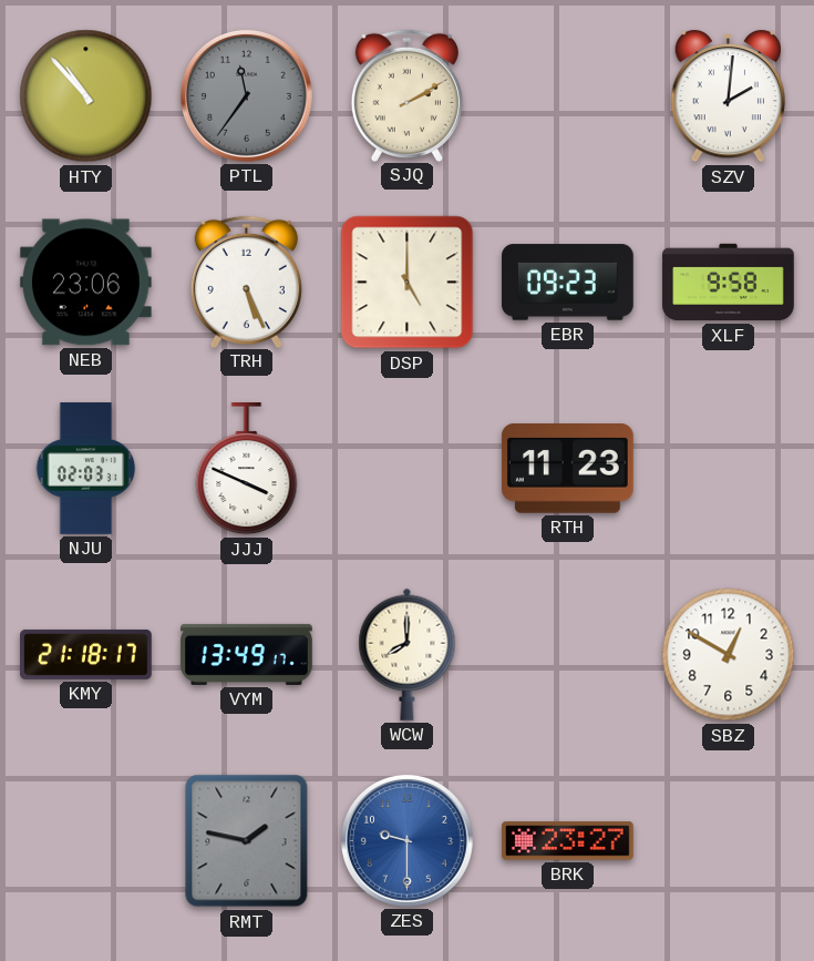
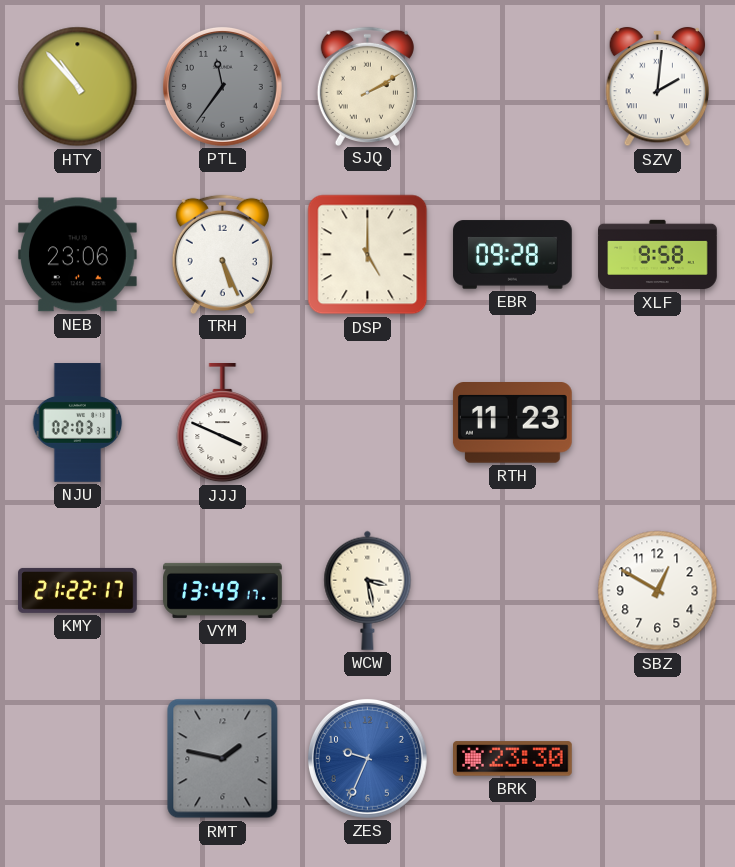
EBR: 09:23 -> 09:28 (513, 255)
KMY: 21:18 -> 21:22 (78, 590)
WCW: 8:00 -> 3:28 (368, 590)
ZES: 9:30 -> 9:34 (367, 758)
BRK: 23:27 -> 23:30 (513, 759)
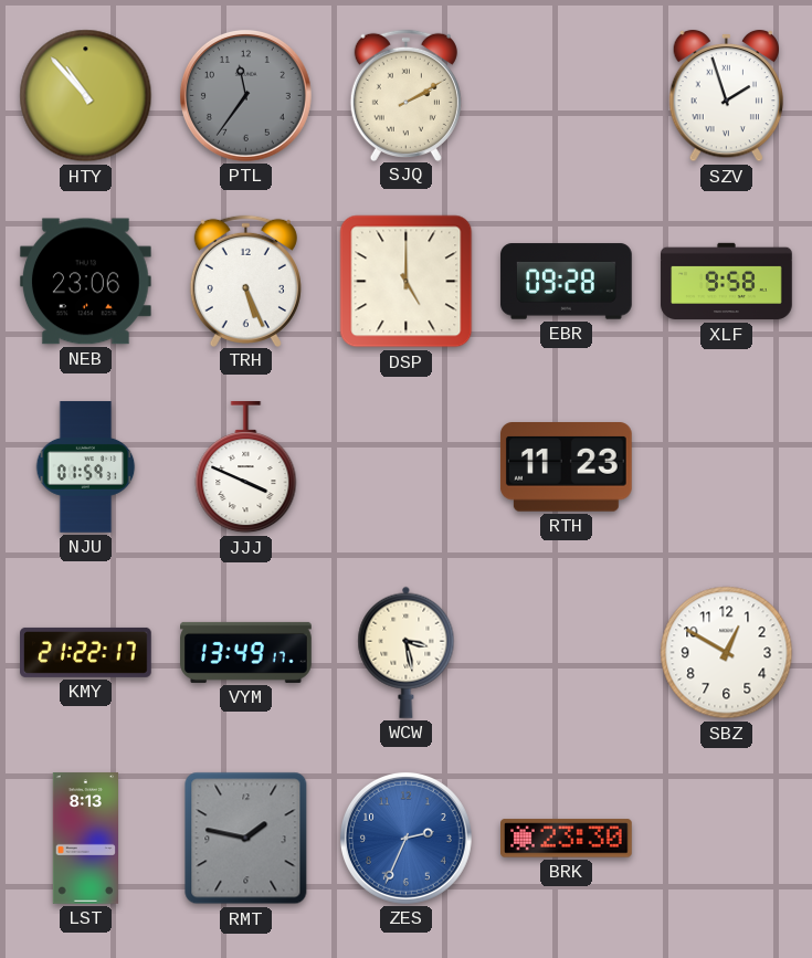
SZV: 2:01 -> 1:57 (726, 96)
NJU: 02:03 -> 01:59 (86, 467)
LST: none -> 8:13 (85, 839)
ZES: 9:34 -> 2:34 (405, 838)
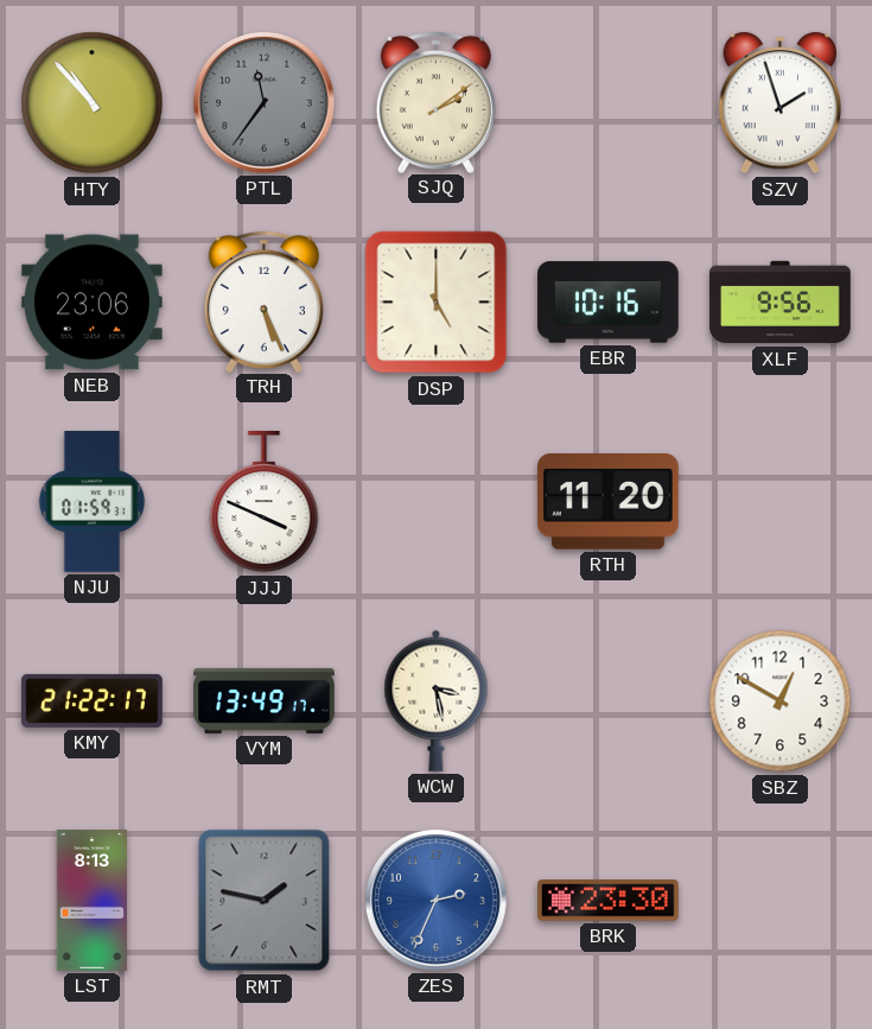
SJQ: 2:10 -> 2:09 (435, 102)
EBR: 09:28 -> 10:16 (609, 303)
XLF: 9:58 -> 9:56 (781, 303)
RTH: 11:23 -> 11:20 (607, 502)
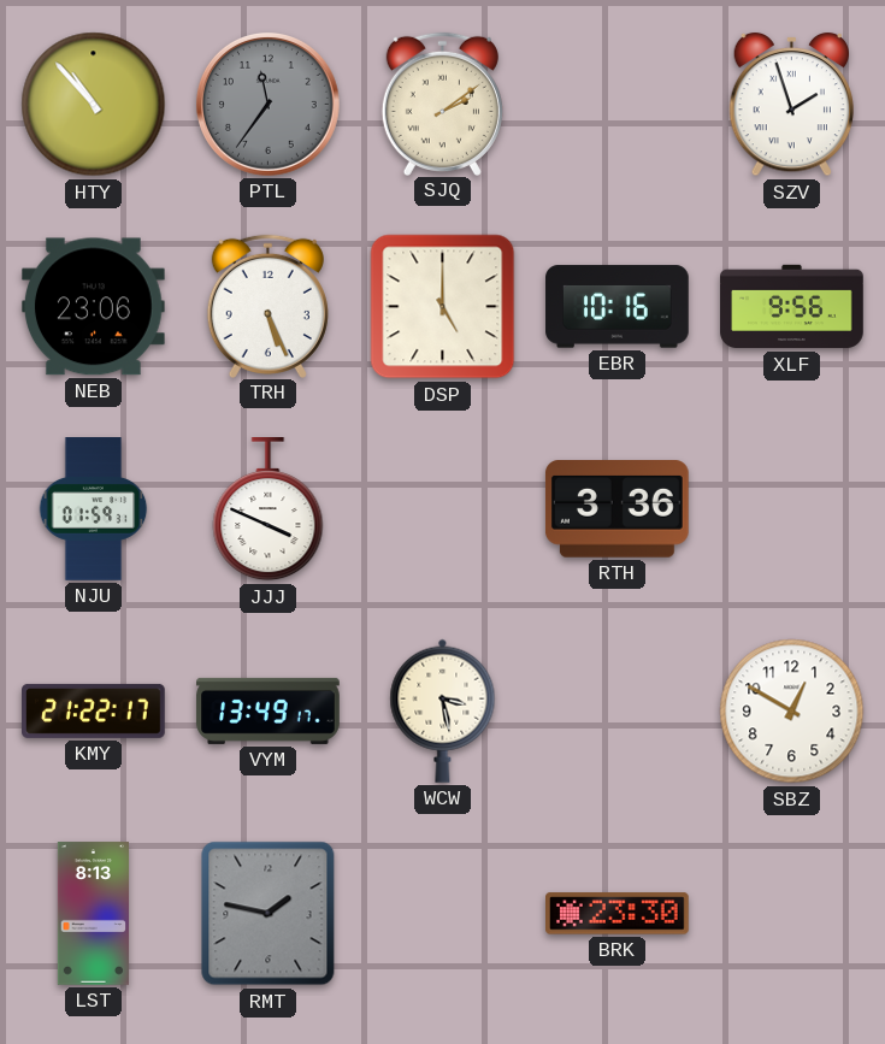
RTH: 11:20 -> 3:36 (616, 509)
ZES: 2:34 -> none (435, 900)
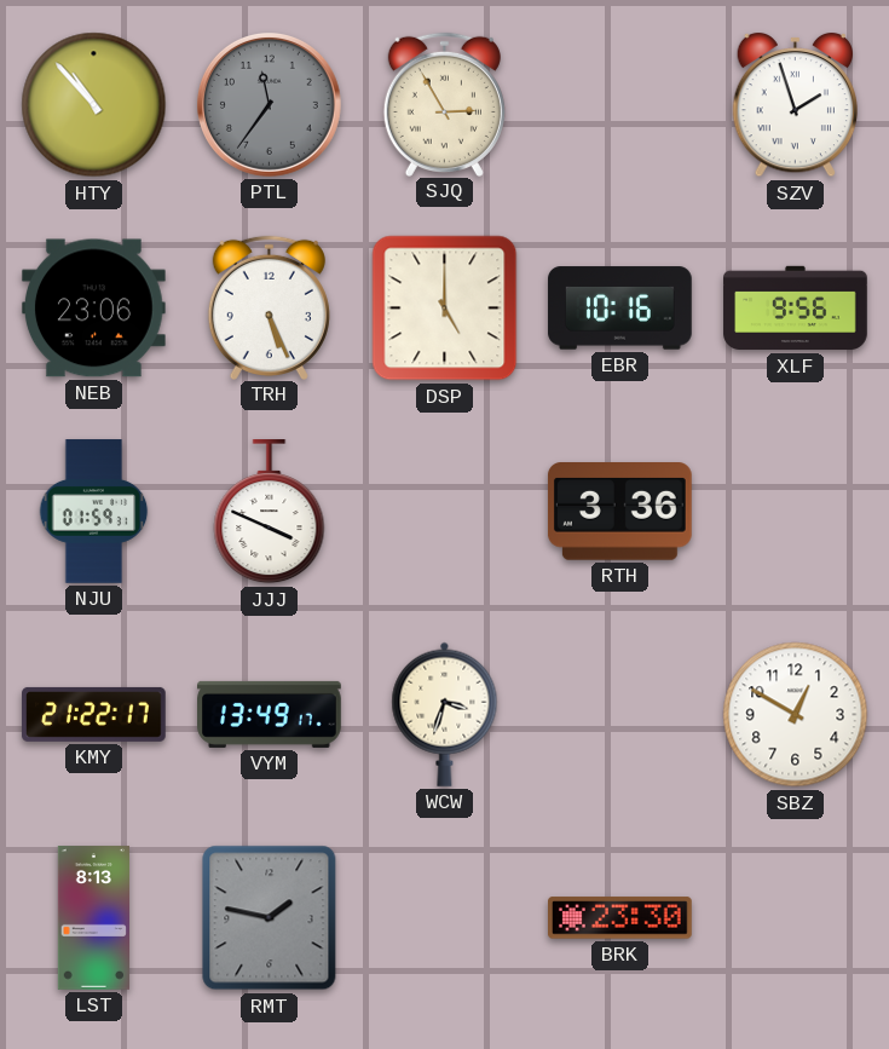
SJQ: 2:09 -> 2:55 (444, 104)
WCW: 3:28 -> 3:33 (445, 714)
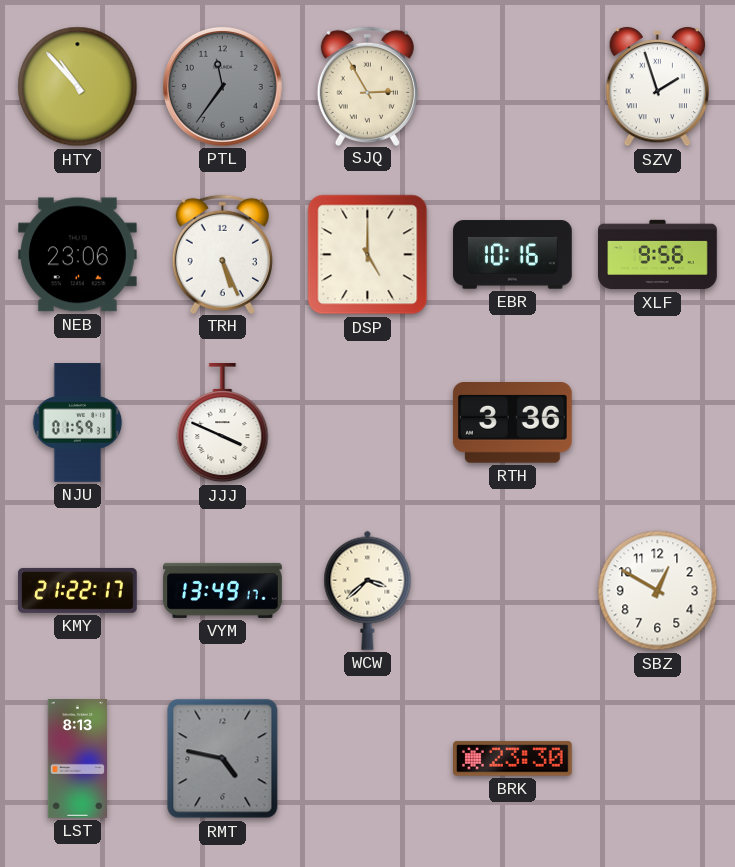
WCW: 3:33 -> 3:38 (368, 590)
RMT: 1:47 -> 4:47 (223, 759)
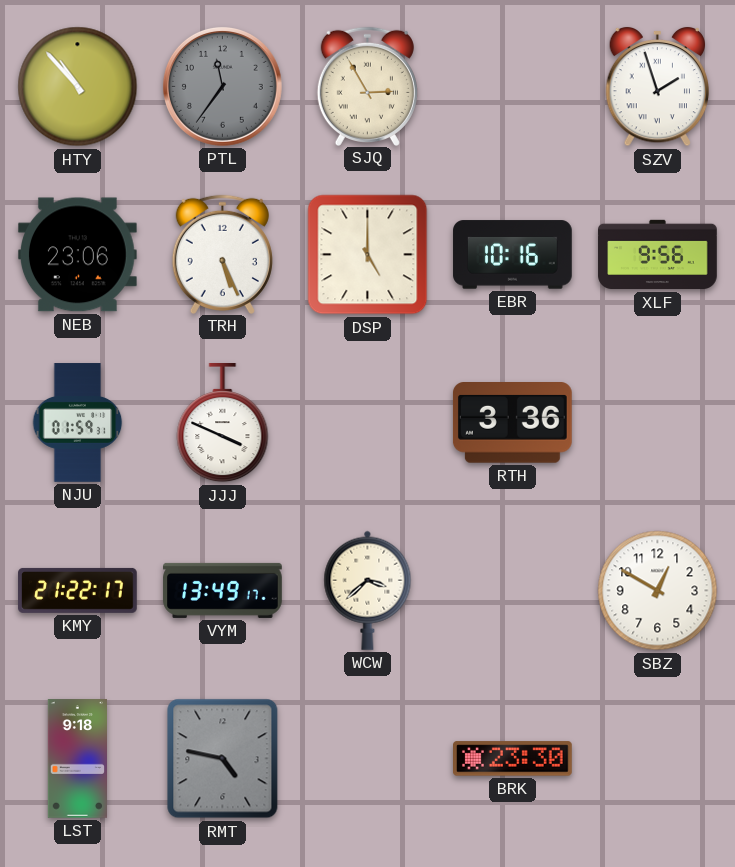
LST: 8:13 -> 9:18 (77, 759)
